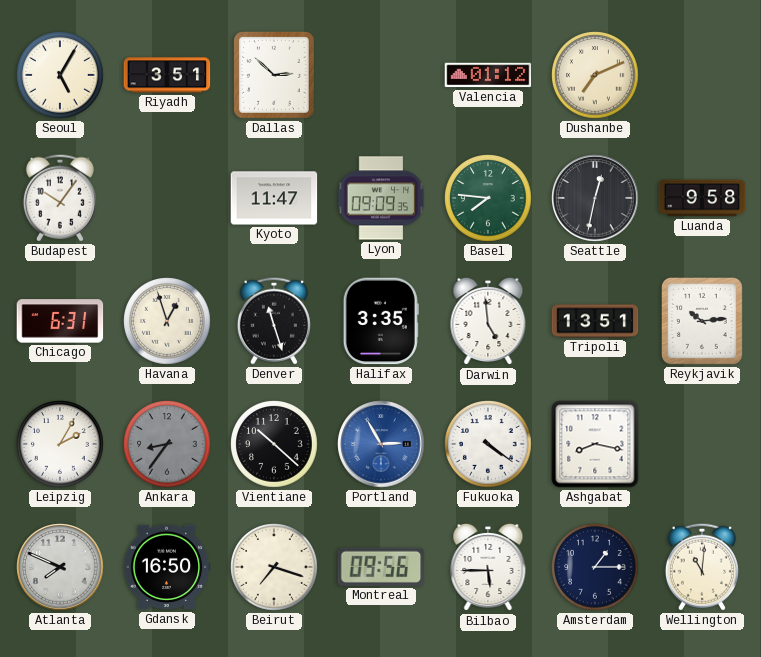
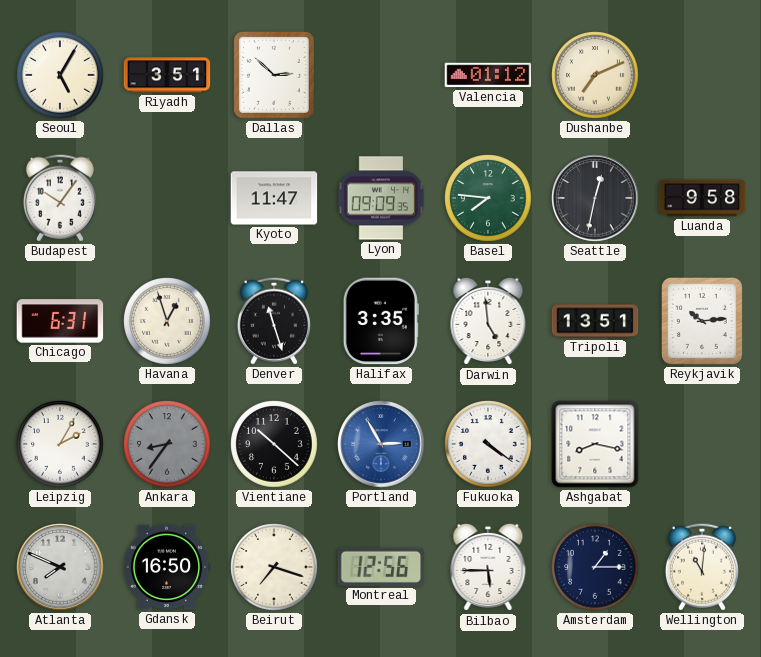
Montreal: 09:56 -> 12:56 (381, 567)
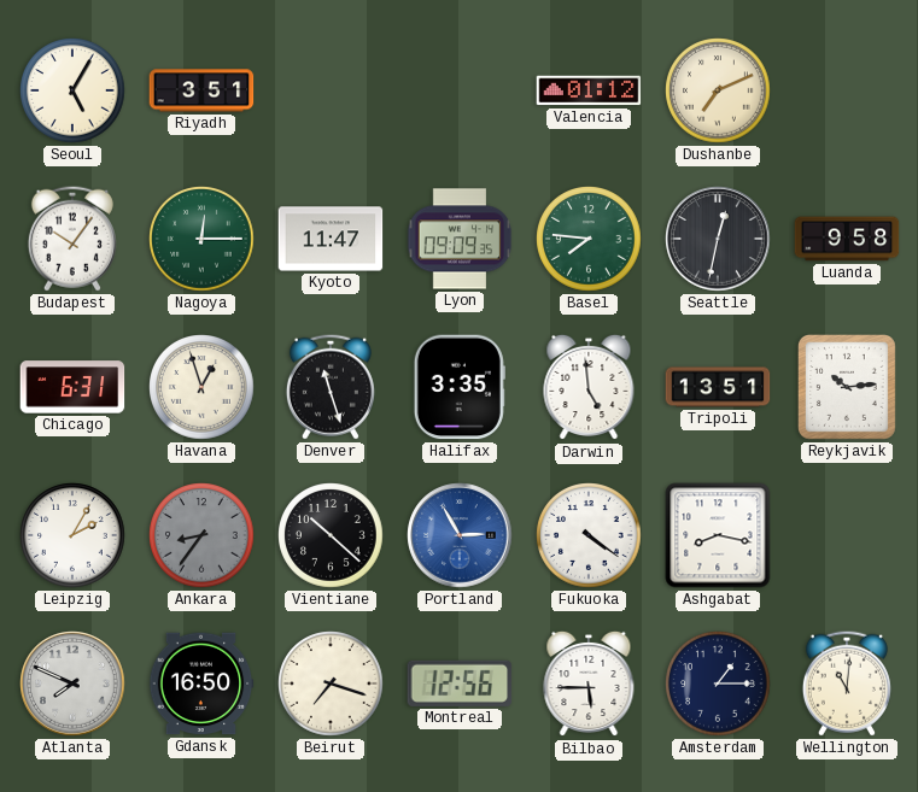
Dallas: 2:52 -> none (274, 75)
Nagoya: none -> 12:15 (201, 239)
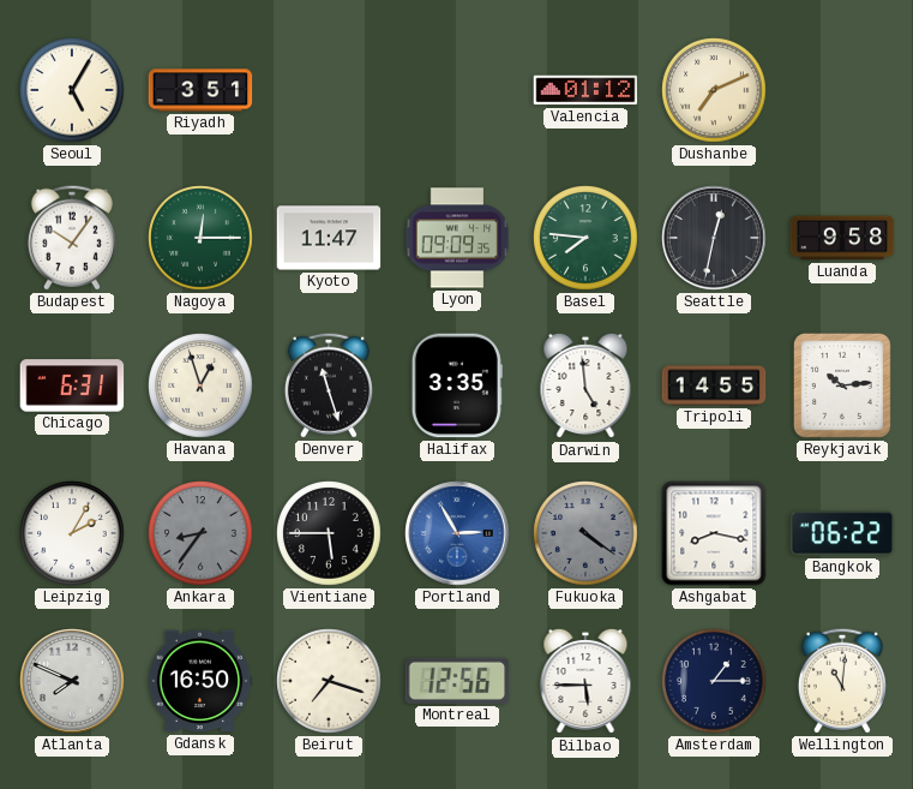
Tripoli: 13:51 -> 14:55 (714, 385)
Vientiane: 10:22 -> 5:45 (329, 533)
Fukuoka dial: white -> grey (585, 533)
Bangkok: none -> 06:22 (842, 533)
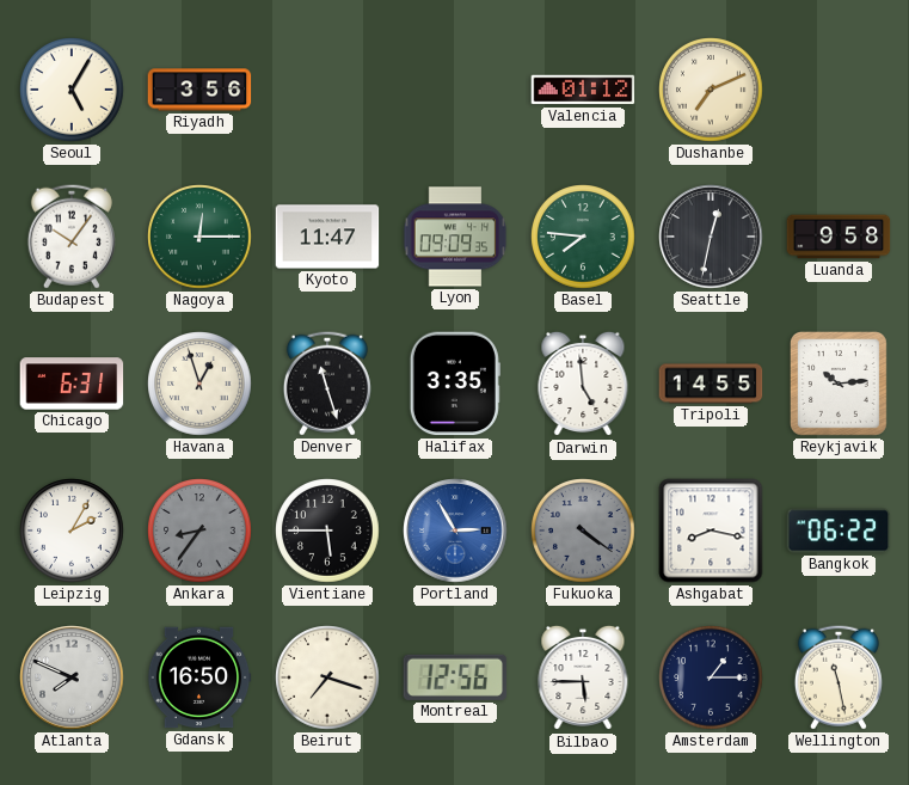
Riyadh: 3:51 -> 3:56 (199, 90)
Wellington: 11:01 -> 11:28 (839, 677)
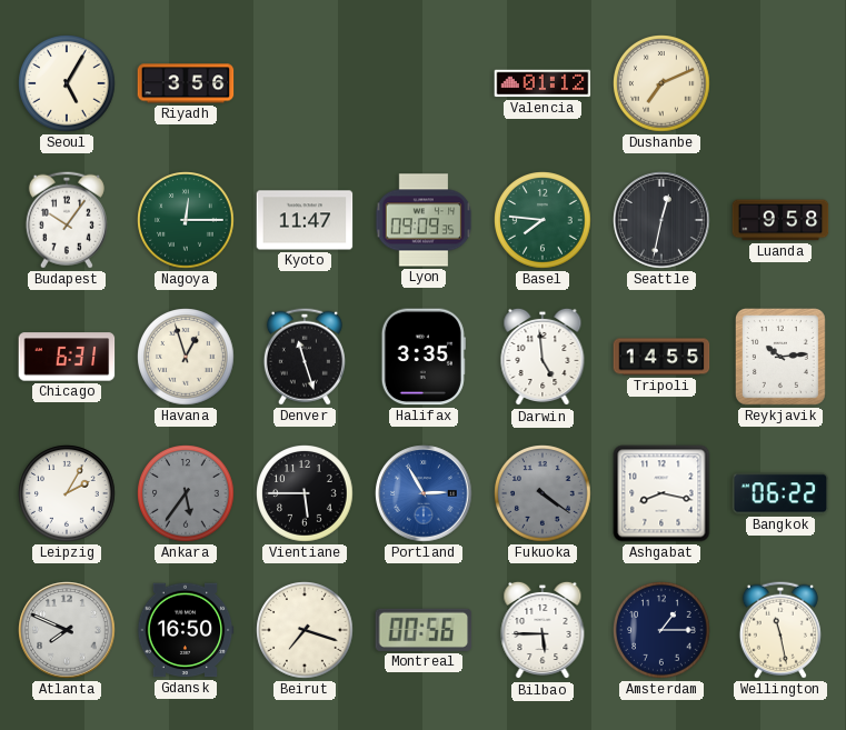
Ankara: 8:36 -> 5:36 (186, 493)
Montreal: 12:56 -> 00:56 (424, 630)
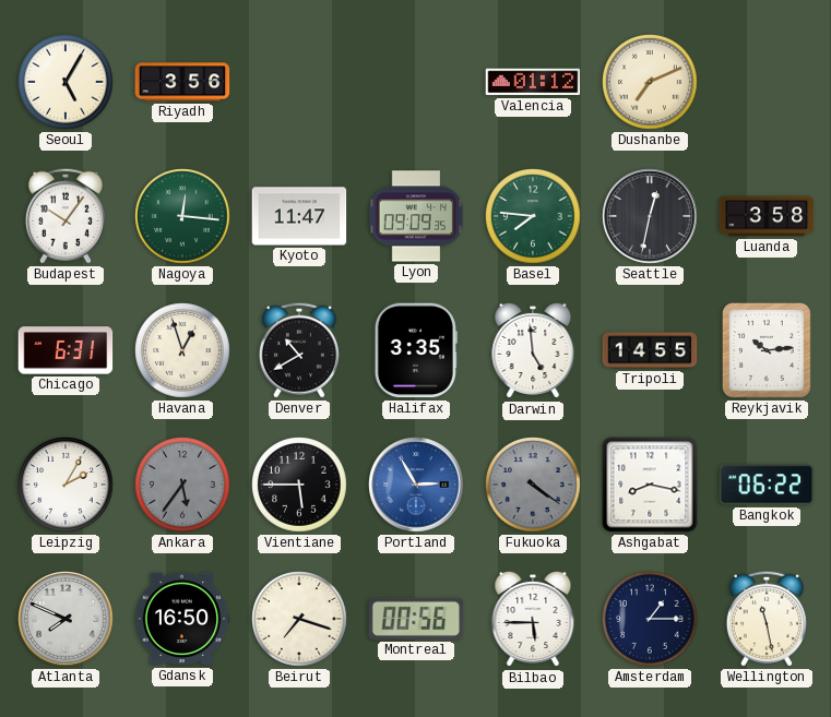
Nagoya: 12:15 -> 12:16 (182, 216)
Luanda: 9:58 -> 3:58 (767, 216)
Denver: 11:27 -> 10:40 (299, 350)
